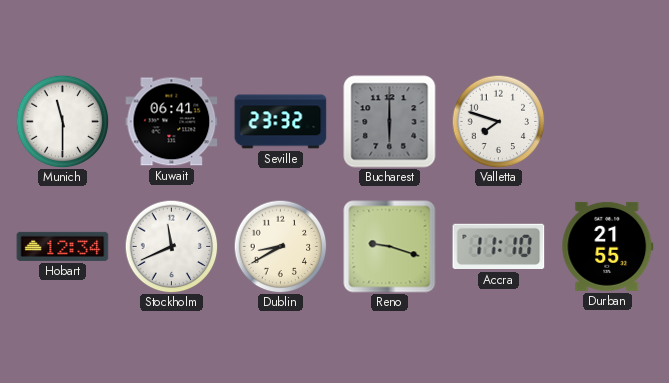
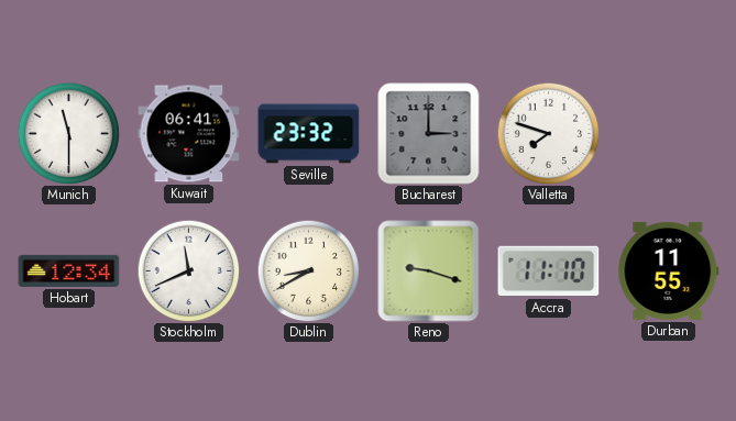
Bucharest: 6:00 -> 3:00 (429, 134)
Durban: 21:55 -> 11:55 (669, 270)
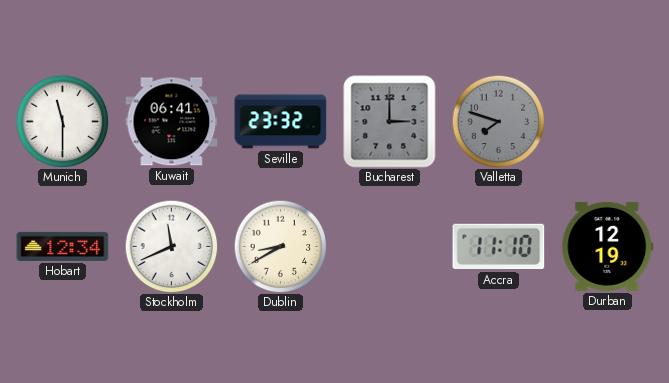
Valletta dial: white -> grey (498, 121)
Reno: 9:18 -> none (429, 272)
Durban: 11:55 -> 12:19 (608, 246)
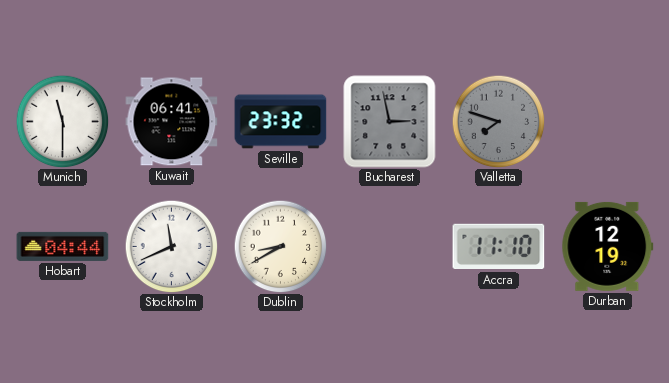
Bucharest: 3:00 -> 2:58 (390, 122)
Hobart: 12:34 -> 04:44 (63, 246)
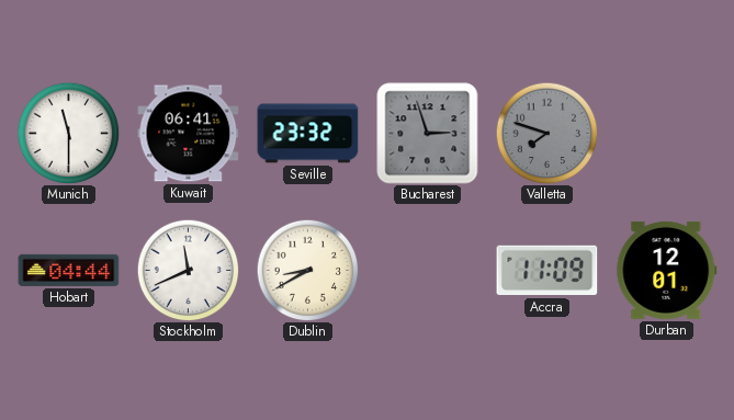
Bucharest: 2:58 -> 2:57 (428, 134)
Accra: 11:10 -> 11:09 (547, 271)
Durban: 12:19 -> 12:01 (667, 270)
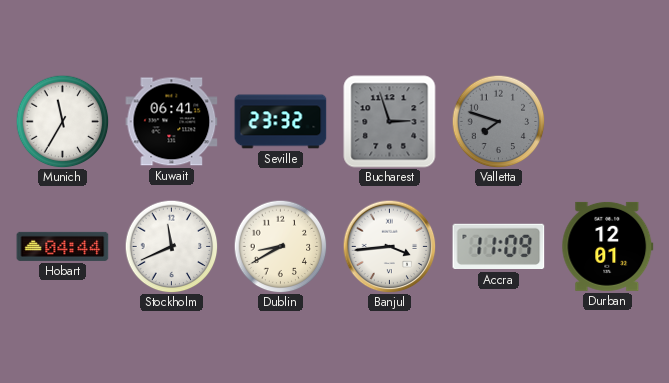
Munich: 11:30 -> 11:35 (62, 121)
Banjul: none -> 3:44 (389, 246)
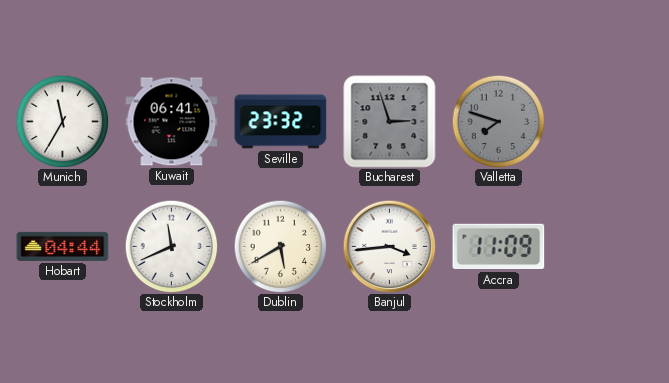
Dublin: 8:40 -> 5:40 (280, 246)
Durban: 12:01 -> none (608, 246)
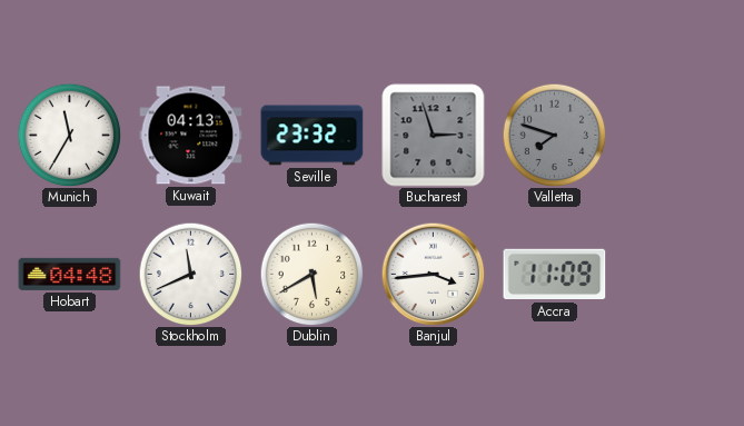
Kuwait: 06:41 -> 04:13 (191, 136)
Hobart: 04:44 -> 04:48 (70, 274)
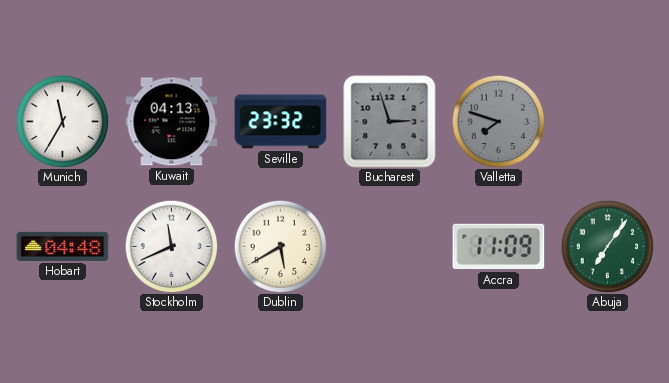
Banjul: 3:44 -> none (433, 274)
Abuja: none -> 7:06 (607, 246)
